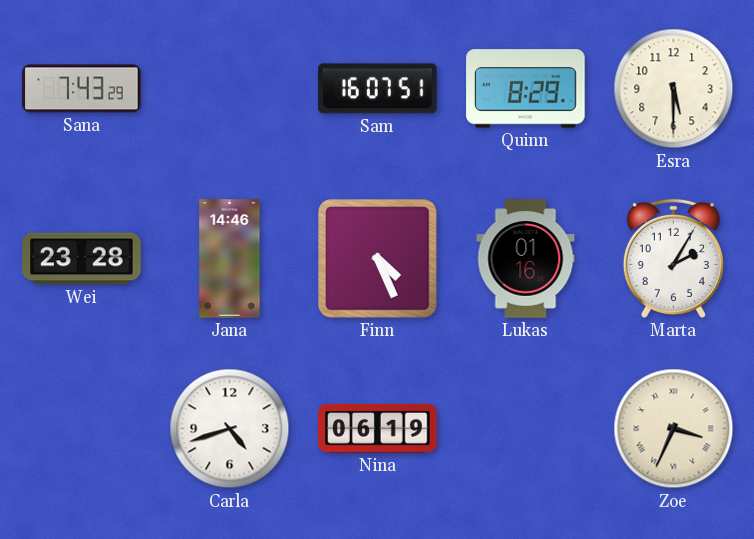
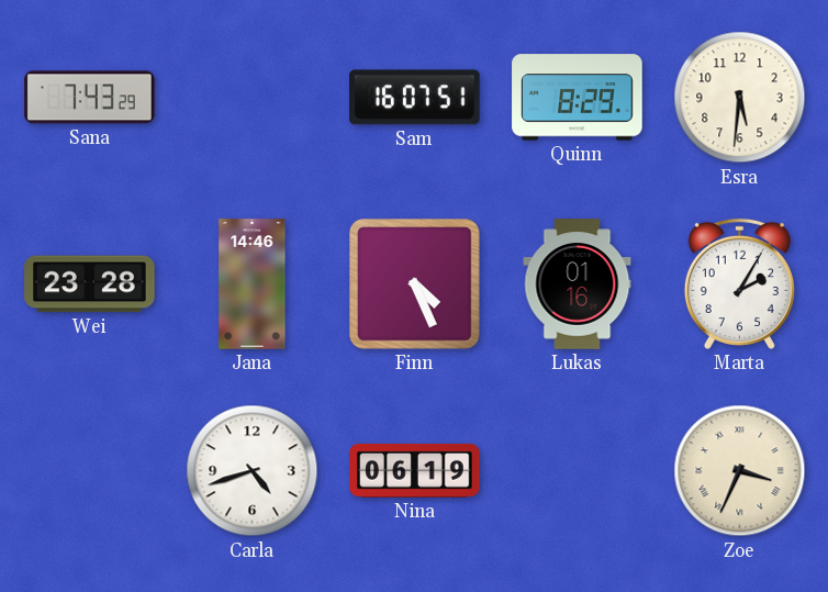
Esra: 5:30 -> 5:31 (740, 98)
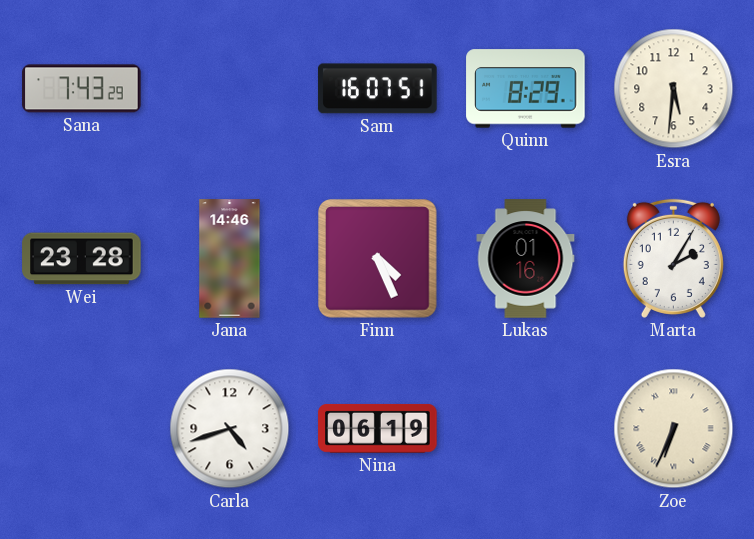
Zoe: 3:34 -> 6:34 (674, 429)
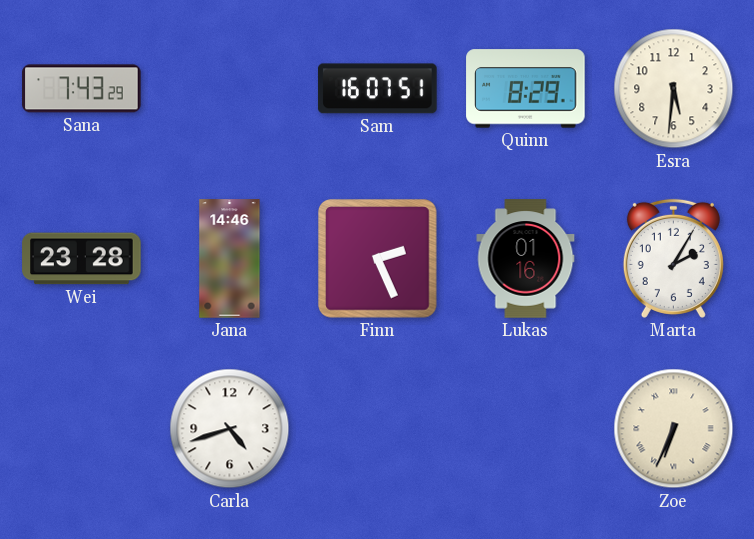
Finn: 4:26 -> 2:26 (378, 259)
Nina: 06:19 -> none (378, 428)
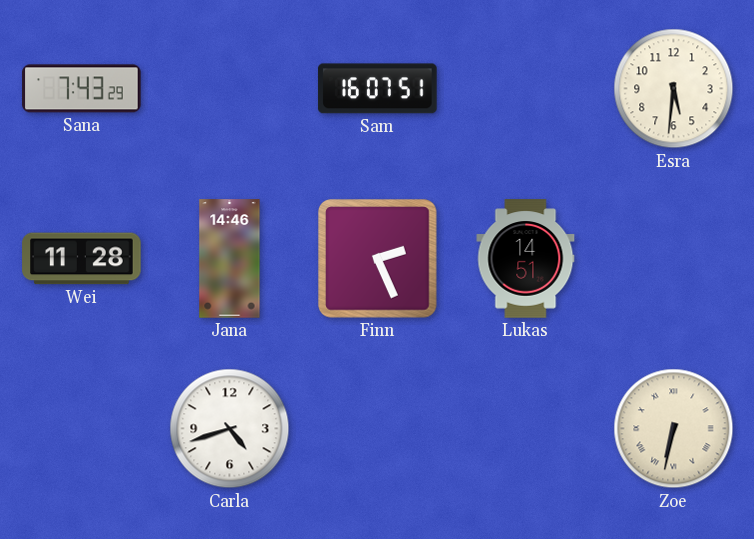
Quinn: 8:29 -> none (526, 89)
Wei: 23:28 -> 11:28 (82, 259)
Lukas: 01:16 -> 14:51 (526, 259)
Marta: 2:05 -> none (673, 258)
Zoe: 6:34 -> 6:32 (674, 429)
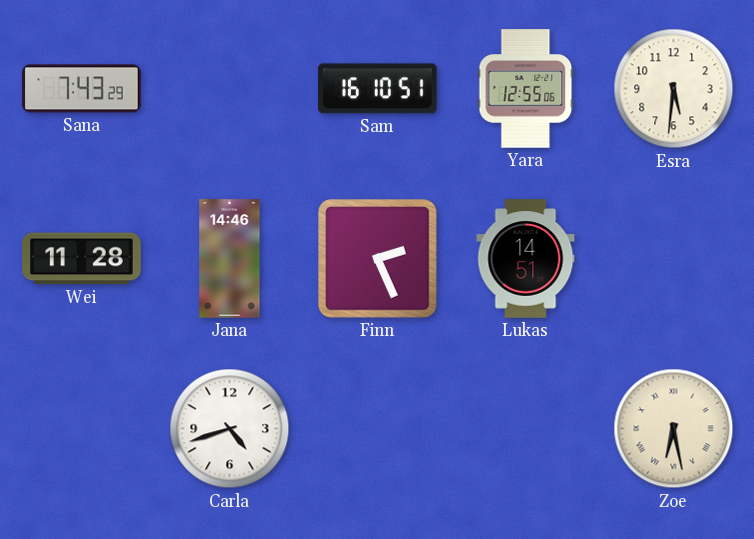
Sam: 16:07 -> 16:10 (378, 89)
Yara: none -> 12:55 (526, 89)
Zoe: 6:32 -> 6:28 (674, 429)
